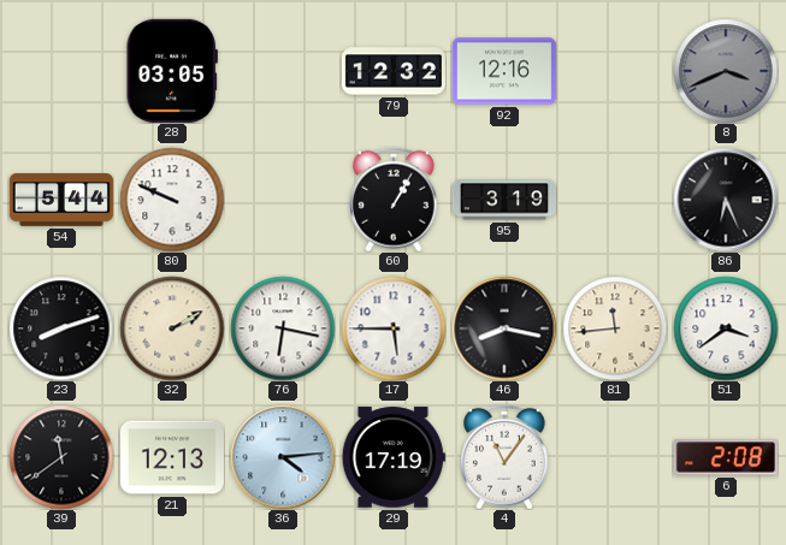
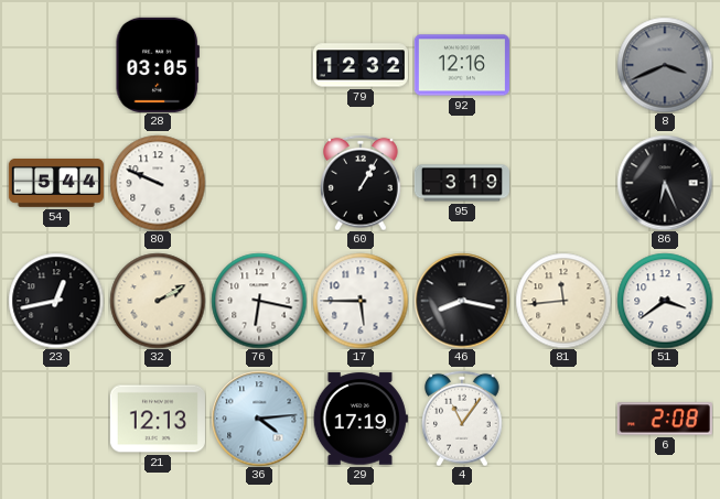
23: 8:12 -> 12:43 (56, 301)
39: 11:39 -> none (61, 457)
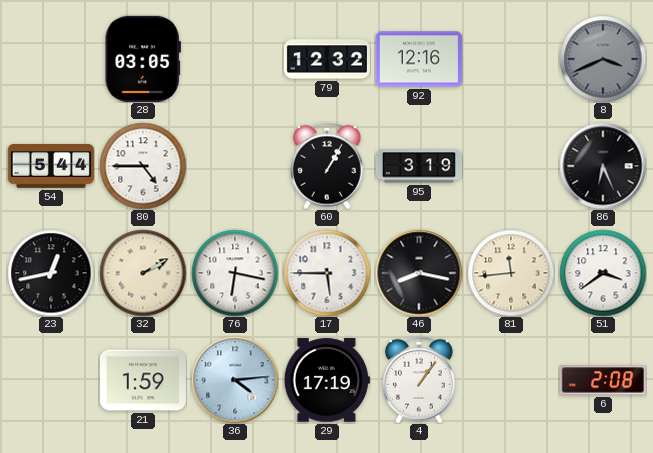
80: 9:49 -> 4:45 (143, 166)
21: 12:13 -> 1:59 (143, 380)
4: 11:06 -> 1:06 (419, 380)
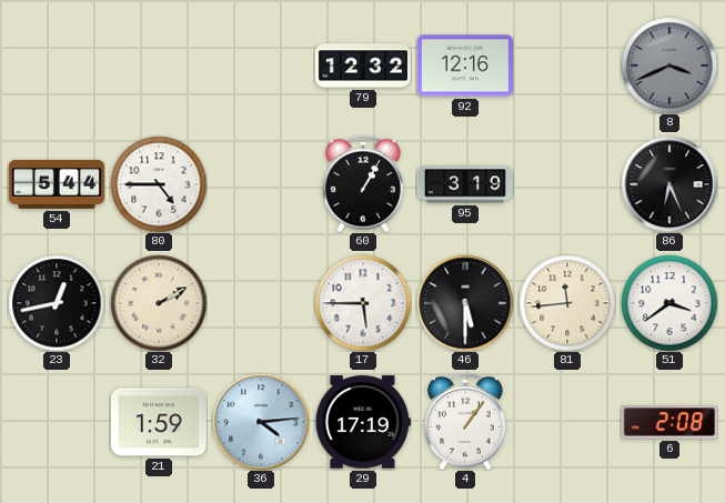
28: 03:05 -> none (143, 59)
76: 6:17 -> none (235, 273)
46: 8:17 -> 5:30 (465, 303)
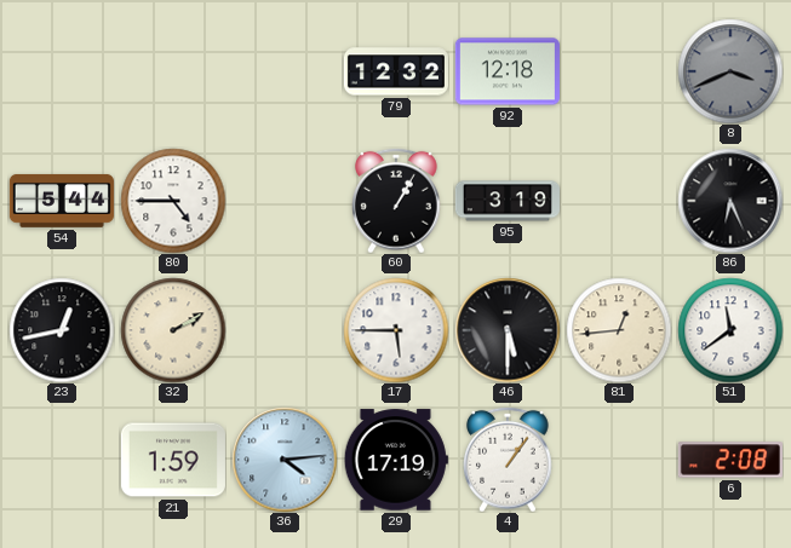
92: 12:16 -> 12:18 (508, 71)
81: 11:44 -> 12:44 (619, 330)
51: 3:39 -> 11:39 (730, 330)
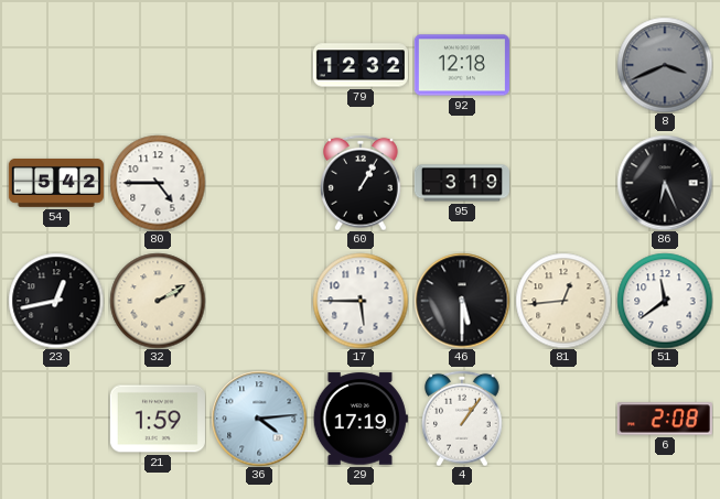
54: 5:44 -> 5:42 (56, 183)
